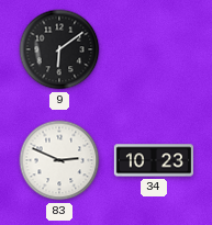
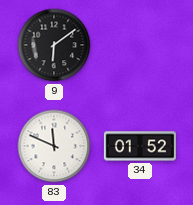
83: 2:49 -> 11:49 (54, 146)
34: 10:23 -> 01:52 (140, 146)
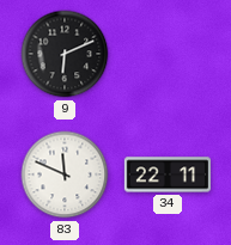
9: 6:09 -> 6:11 (65, 54)
34: 01:52 -> 22:11 (168, 174)
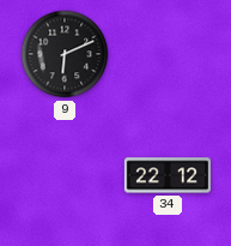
83: 11:49 -> none (65, 174)
34: 22:11 -> 22:12 (168, 175)
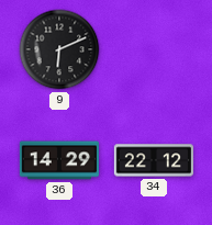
36: none -> 14:29 (59, 160)
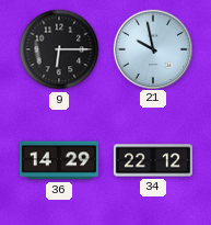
9: 6:11 -> 6:15 (59, 49)
21: none -> 9:58 (153, 48)
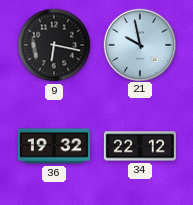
9: 6:15 -> 6:17 (54, 45)
36: 14:29 -> 19:32 (54, 146)
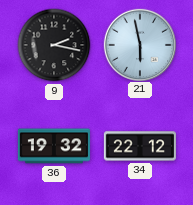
9: 6:17 -> 2:17 (54, 45)
21: 9:58 -> 5:58 (140, 44)
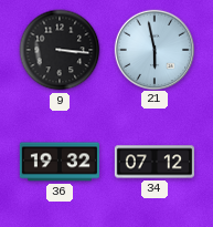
9: 2:17 -> 3:16 (60, 50)
34: 22:12 -> 07:12 (155, 162)
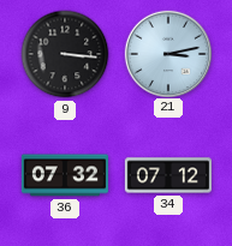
21: 5:58 -> 3:13 (168, 53)
36: 19:32 -> 07:32 (65, 175)
